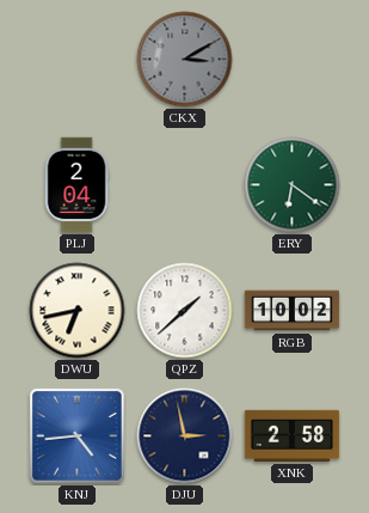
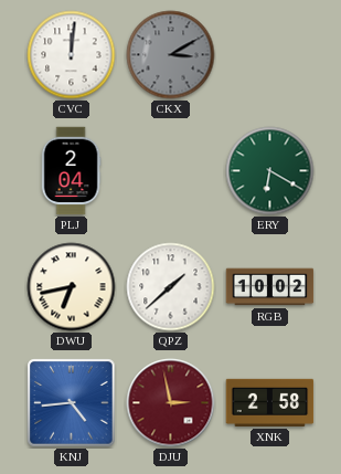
CVC: none -> 12:01 (72, 55)
ERY: 6:21 -> 6:20 (270, 171)
DJU dial: navy -> burgundy (171, 403)
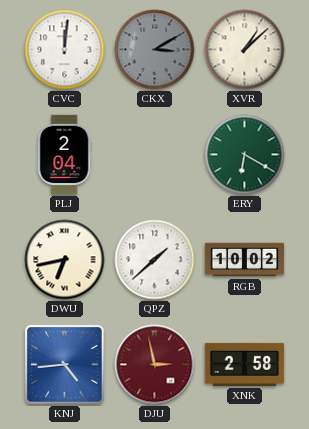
XVR: none -> 1:08 (245, 50)
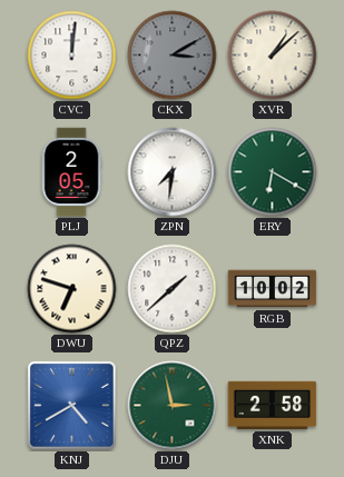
PLJ: 2:04 -> 2:05 (71, 172)
ZPN: none -> 7:31 (173, 172)
DWU: 6:43 -> 6:48 (72, 289)
KNJ: 4:44 -> 4:40 (72, 406)
DJU dial: burgundy -> green (173, 406)
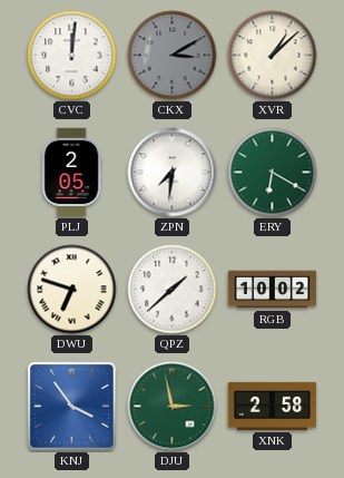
KNJ: 4:40 -> 3:54 (72, 407)
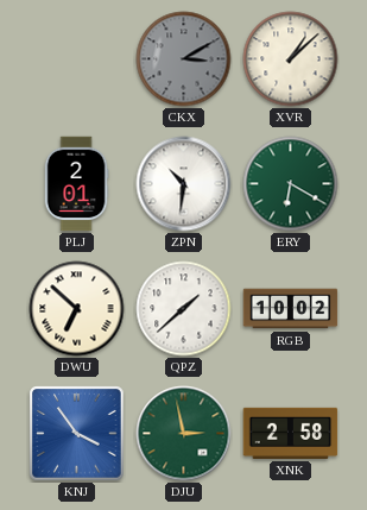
CVC: 12:01 -> none (72, 56)
PLJ: 2:05 -> 2:01 (76, 184)
ZPN: 7:31 -> 10:31 (184, 184)
DWU: 6:48 -> 6:52 (77, 309)
